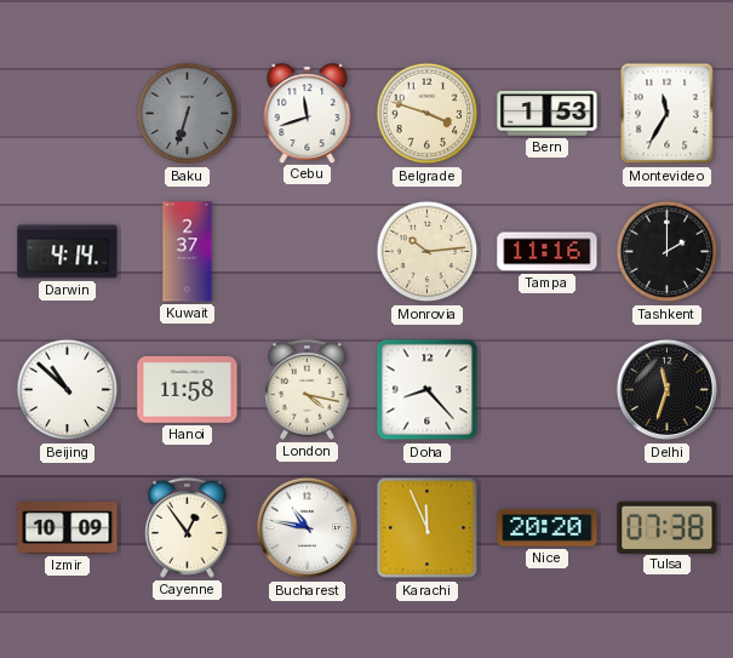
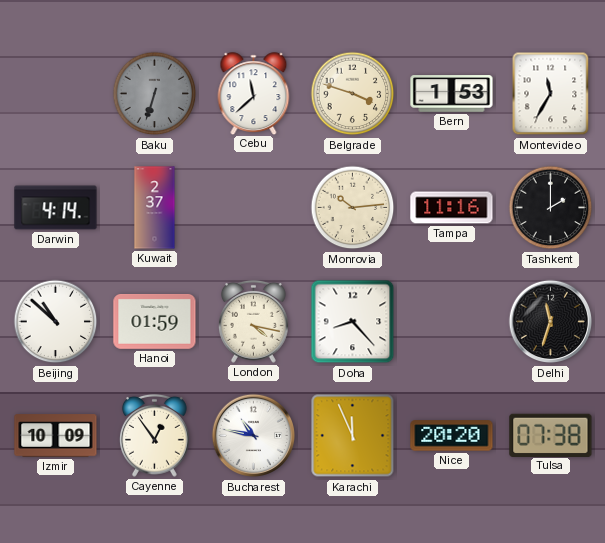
Cebu: 11:42 -> 11:38 (254, 93)
Hanoi: 11:58 -> 01:59 (155, 321)
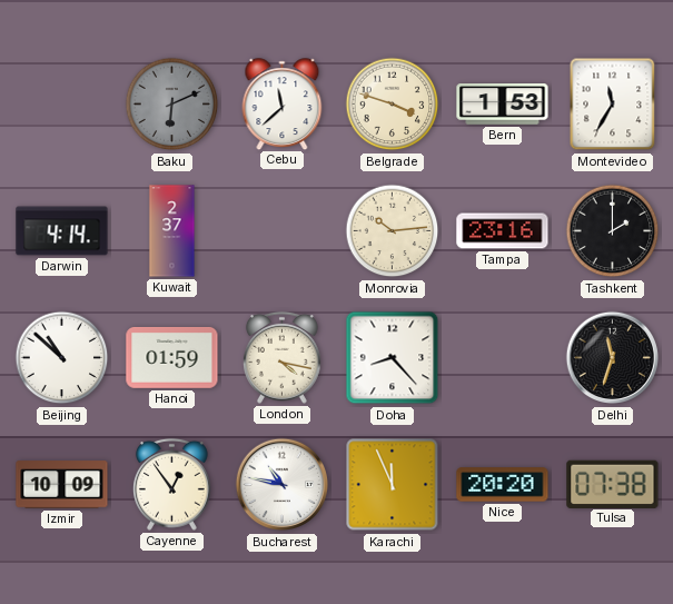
Baku: 6:33 -> 6:11 (172, 105)
Tampa: 11:16 -> 23:16 (503, 231)
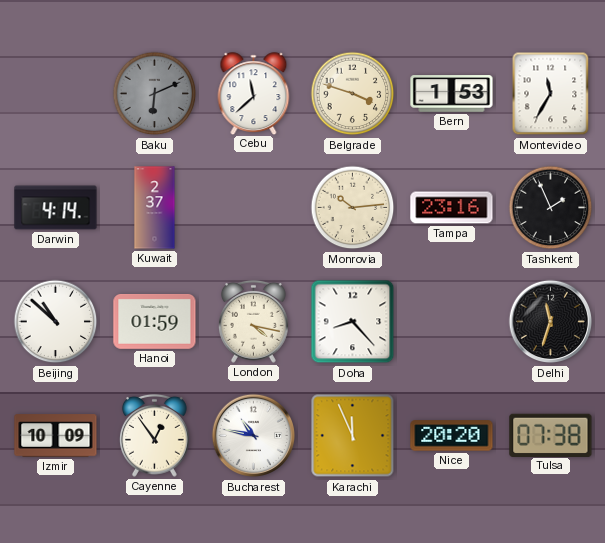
Tashkent: 2:00 -> 1:56 (551, 208)
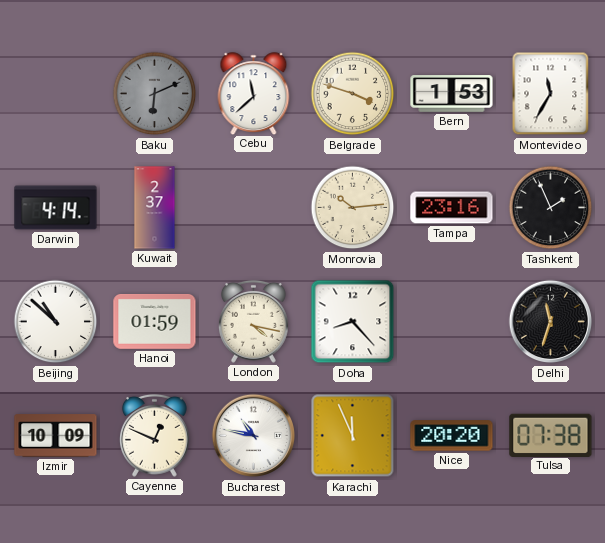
Cayenne: 12:54 -> 12:49 (154, 435)
